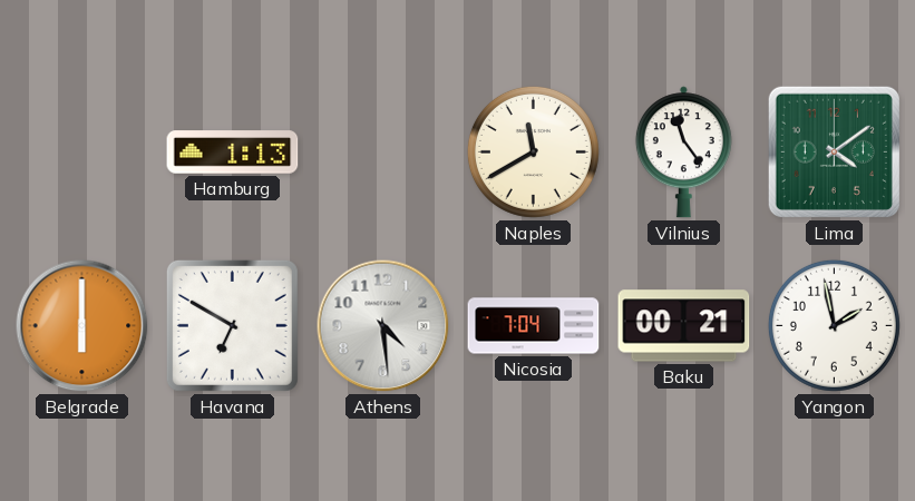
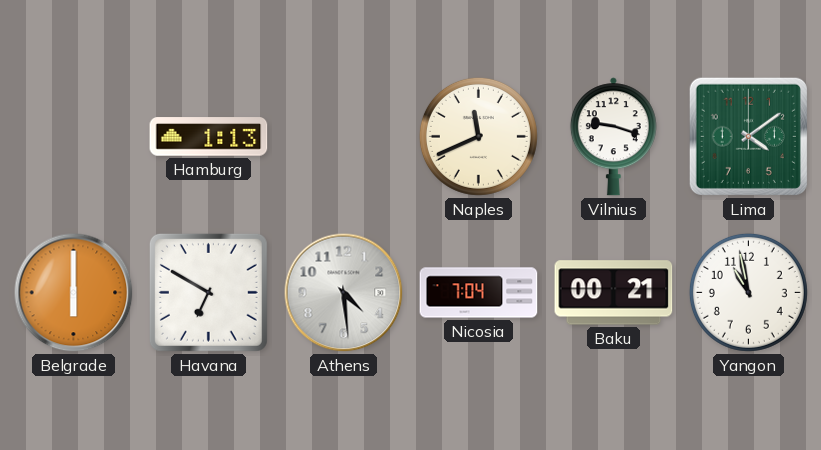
Naples: 11:40 -> 11:41 (478, 136)
Vilnius: 11:24 -> 9:18 (613, 137)
Yangon: 1:58 -> 10:58 (748, 292)
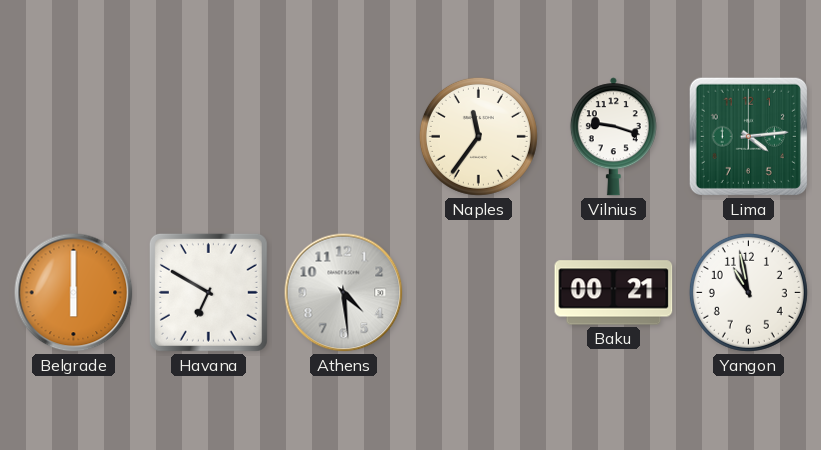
Hamburg: 1:13 -> none (209, 137)
Naples: 11:41 -> 11:36 (478, 136)
Lima: 4:09 -> 4:14 (748, 136)
Nicosia: 7:04 -> none (479, 293)
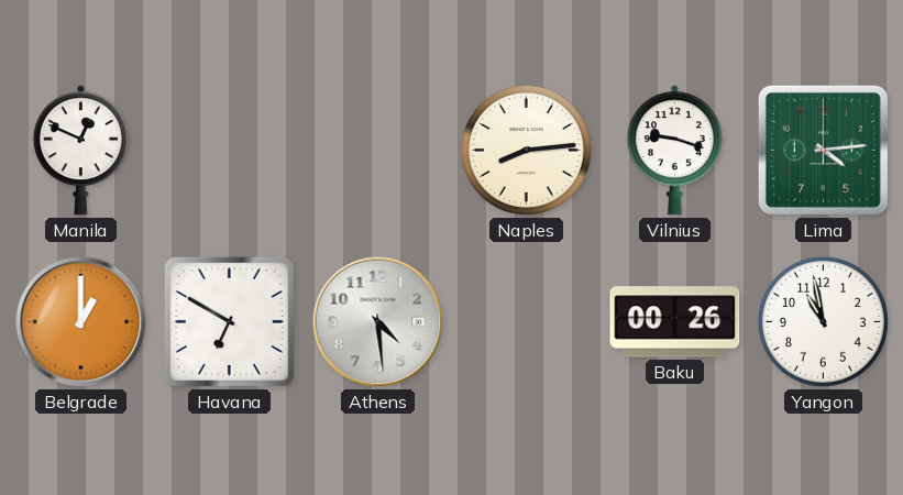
Manila: none -> 12:49 (80, 151)
Naples: 11:36 -> 8:14 (526, 150)
Belgrade: 6:00 -> 1:00 (81, 322)
Baku: 00:21 -> 00:26 (675, 322)
